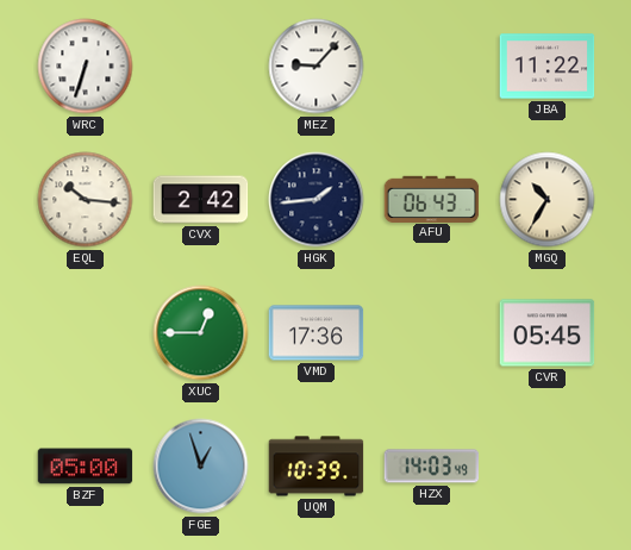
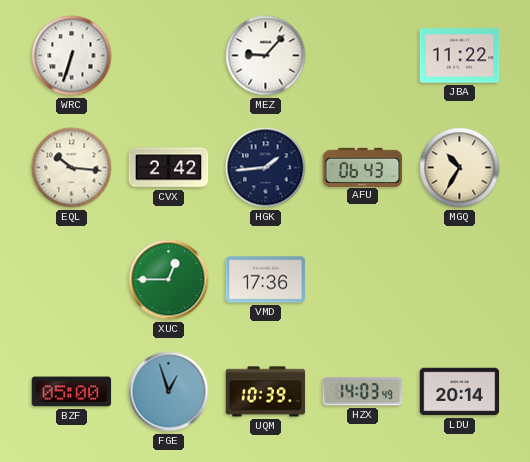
CVR: 05:45 -> none (548, 333)
LDU: none -> 20:14 (460, 392)
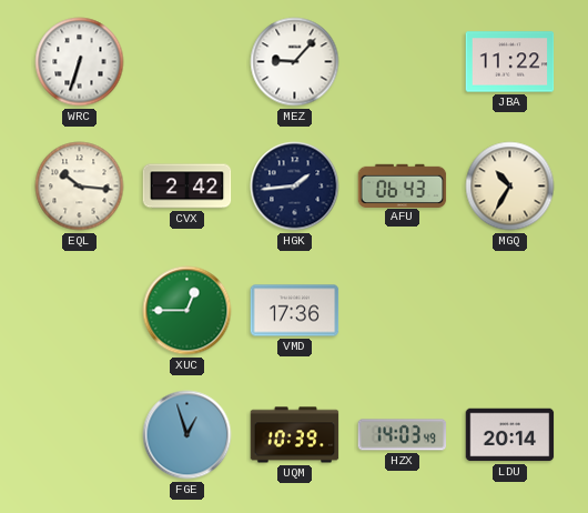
BZF: 05:00 -> none (72, 392)
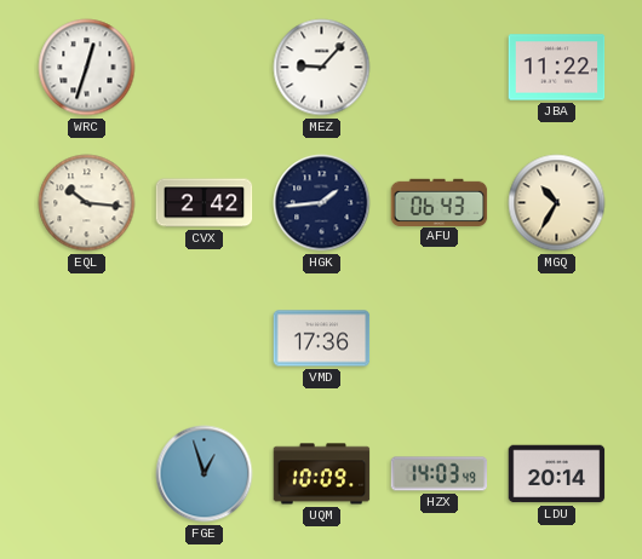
WRC: 6:33 -> 12:33 (87, 68)
XUC: 12:45 -> none (187, 311)
UQM: 10:39 -> 10:09 (322, 474)
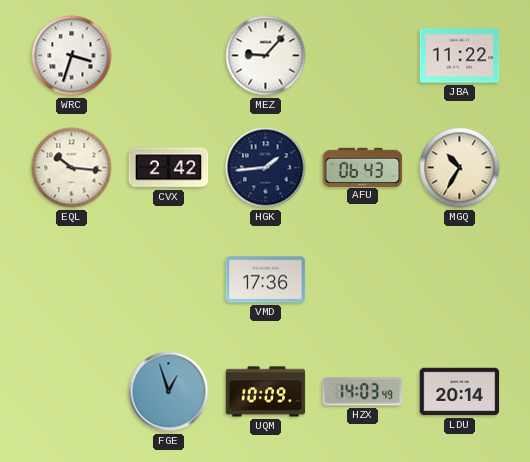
WRC: 12:33 -> 3:33 (72, 56)
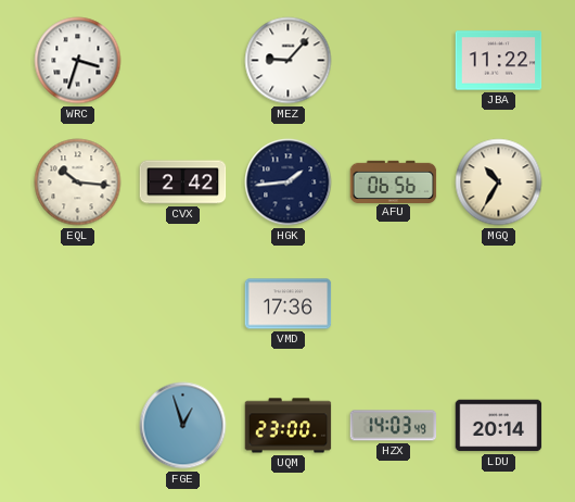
AFU: 06:43 -> 06:56 (394, 181)
UQM: 10:09 -> 23:00 (289, 426)
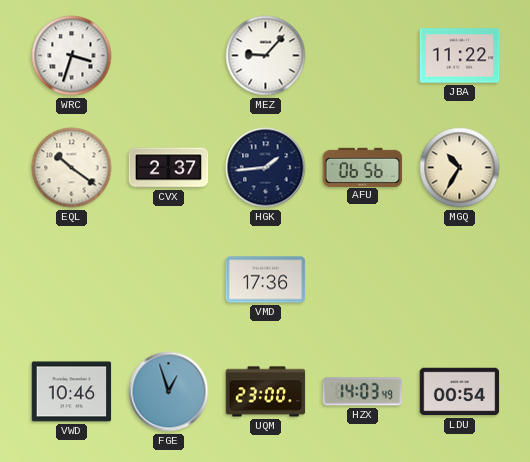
EQL: 10:16 -> 10:21 (72, 168)
CVX: 2:42 -> 2:37 (169, 168)
VWD: none -> 10:46 (72, 392)
LDU: 20:14 -> 00:54 (460, 392)
